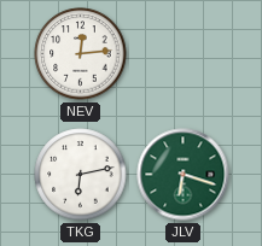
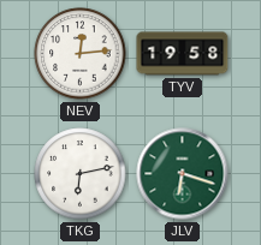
TYV: none -> 19:58 (183, 54)
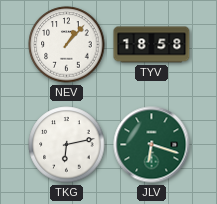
NEV: 12:14 -> 1:07 (67, 45)
TYV: 19:58 -> 18:58 (152, 45)
